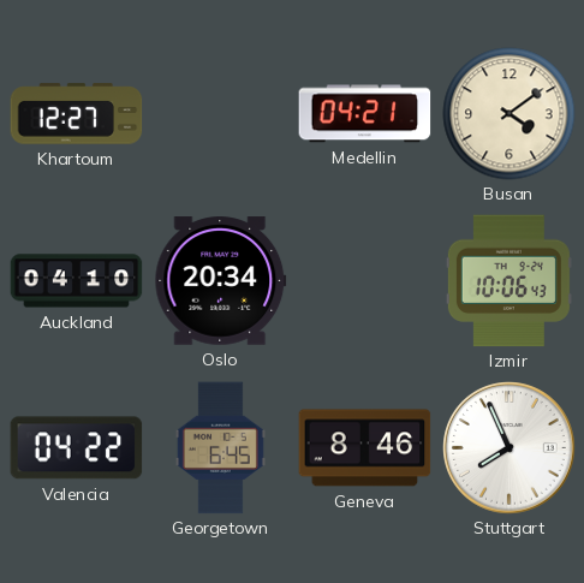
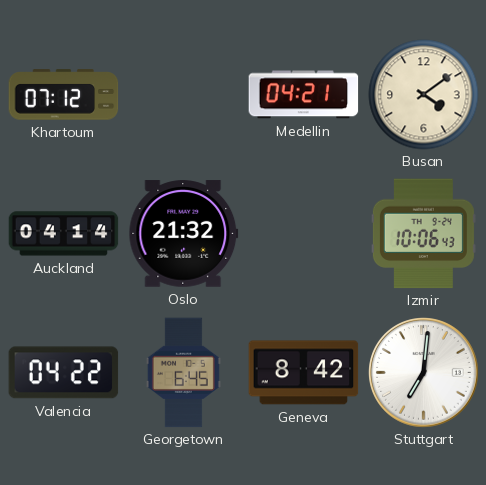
Khartoum: 12:27 -> 07:12 (64, 95)
Auckland: 04:10 -> 04:14 (64, 234)
Oslo: 20:34 -> 21:32 (184, 234)
Geneva: 8:46 -> 8:42 (304, 373)
Stuttgart: 7:56 -> 7:01 (424, 373)
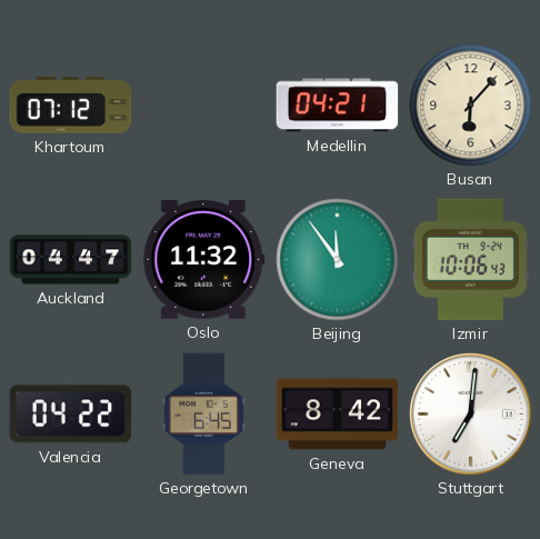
Busan: 4:09 -> 6:07 (471, 106)
Auckland: 04:14 -> 04:47 (71, 260)
Oslo: 21:32 -> 11:32 (204, 260)
Beijing: none -> 11:54 (338, 260)
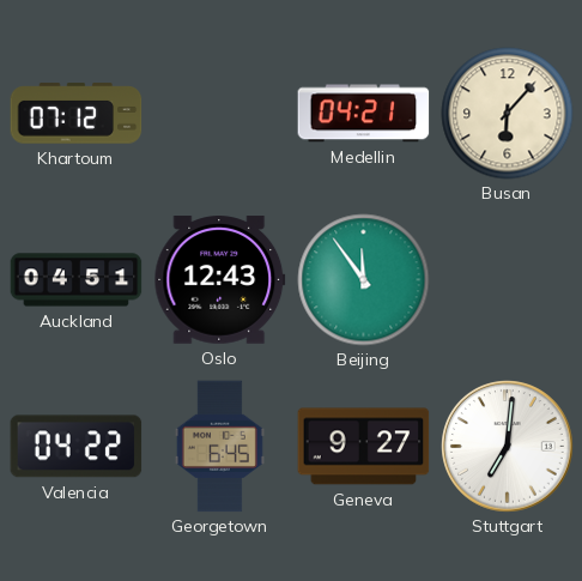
Auckland: 04:47 -> 04:51 (77, 280)
Oslo: 11:32 -> 12:43 (220, 280)
Izmir: 10:06 -> none (470, 260)
Geneva: 8:42 -> 9:27 (364, 447)
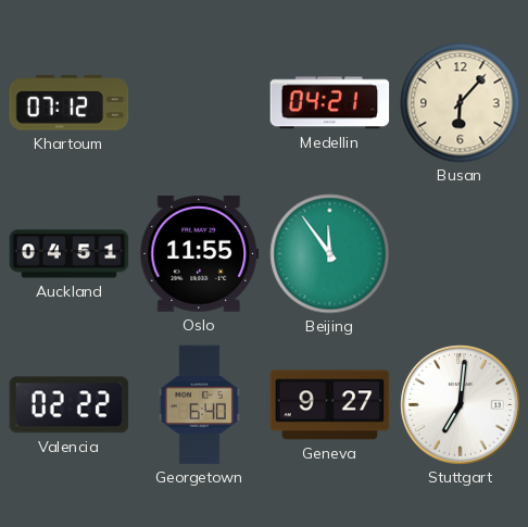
Oslo: 12:43 -> 11:55 (200, 254)
Valencia: 04:22 -> 02:22 (70, 405)
Georgetown: 6:45 -> 6:40 (199, 405)
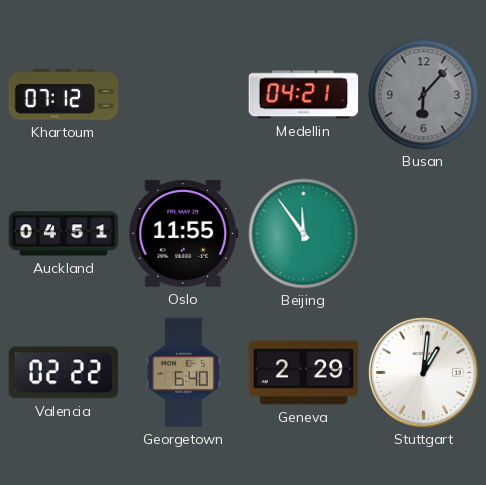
Busan dial: cream -> grey (424, 95)
Geneva: 9:27 -> 2:29 (304, 373)
Stuttgart: 7:01 -> 1:01 (424, 373)
